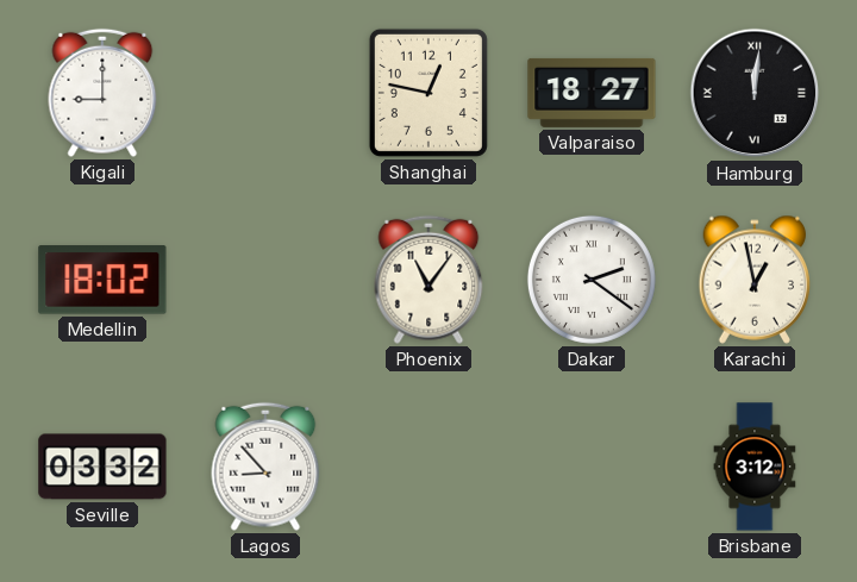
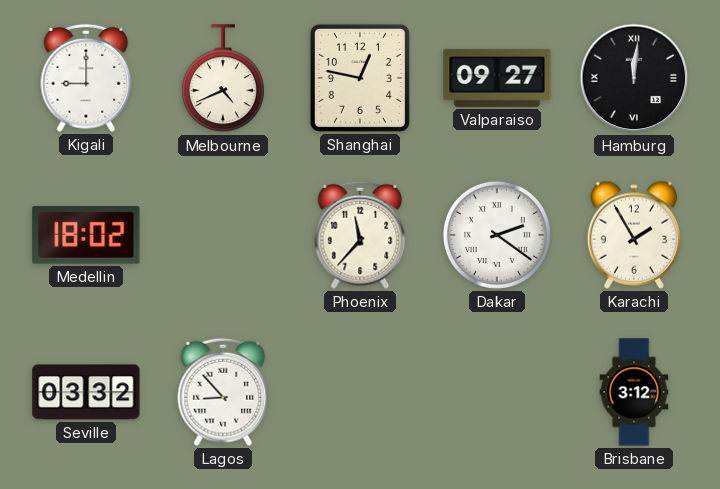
Melbourne: none -> 4:41 (223, 79)
Valparaiso: 18:27 -> 09:27 (497, 78)
Phoenix: 11:06 -> 11:37 (360, 235)
Karachi: 12:58 -> 1:55 (634, 235)
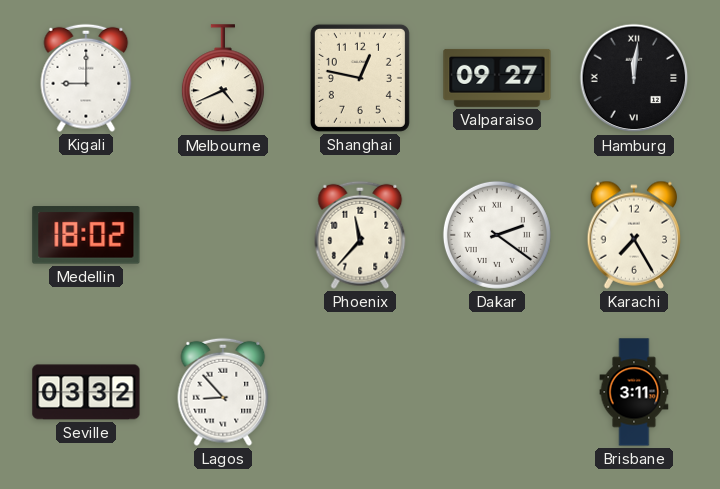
Karachi: 1:55 -> 7:25 (634, 235)
Brisbane: 3:12 -> 3:11 (634, 392)
